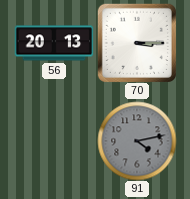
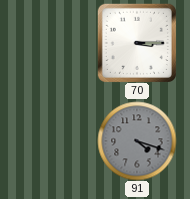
56: 20:13 -> none (54, 43)
91: 4:13 -> 4:18 (137, 141)
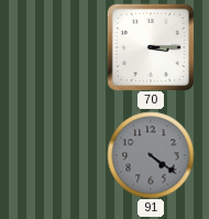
91: 4:18 -> 4:21 (151, 155)
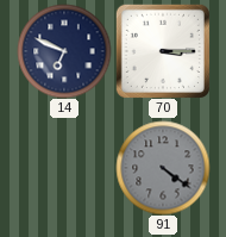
14: none -> 6:49 (64, 51)
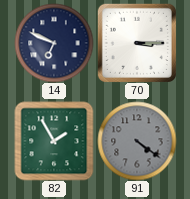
82: none -> 1:55 (54, 141)
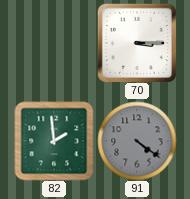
14: 6:49 -> none (54, 43)
82: 1:55 -> 1:59 (54, 141)
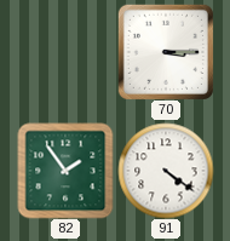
82: 1:59 -> 1:54 (65, 171)
91 dial: grey -> white (166, 171)
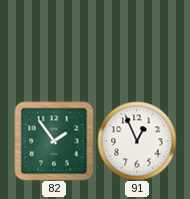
70: 3:15 -> none (166, 52)
91: 4:21 -> 12:56 (137, 141)
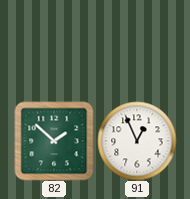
82: 1:54 -> 1:52 (54, 141)
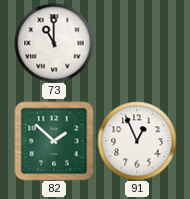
73: none -> 11:00 (54, 43)
